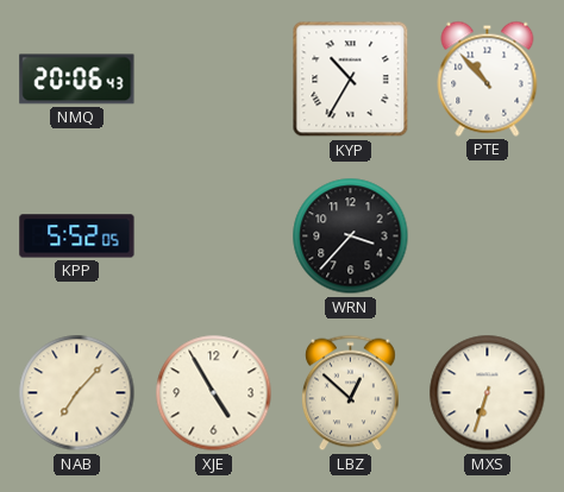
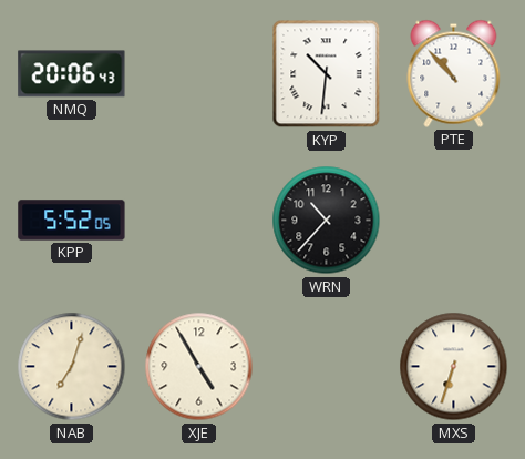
KYP: 10:35 -> 10:31 (327, 74)
WRN: 3:37 -> 10:37 (327, 221)
NAB: 7:07 -> 7:03 (72, 367)
LBZ: 12:52 -> none (351, 393)
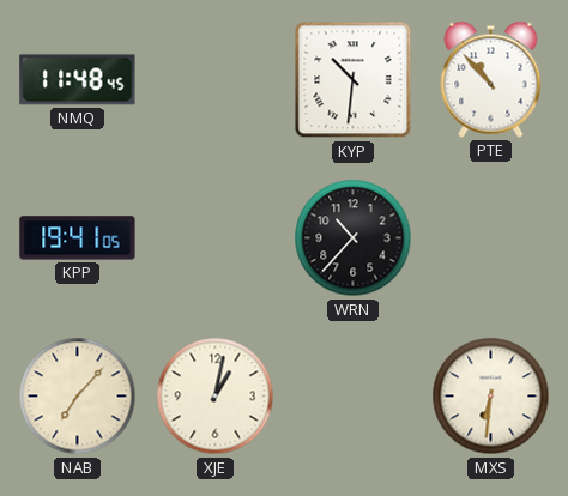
NMQ: 20:06 -> 11:48 (78, 80)
KPP: 5:52 -> 19:41 (78, 238)
NAB: 7:03 -> 7:07 (78, 397)
XJE: 4:55 -> 1:02 (216, 397)
MXS: 6:33 -> 6:31 (491, 397)
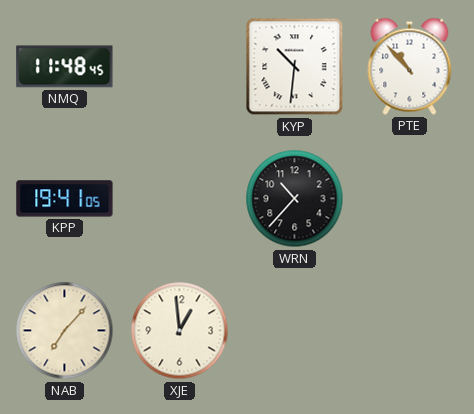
XJE: 1:02 -> 12:59 (180, 331)
MXS: 6:31 -> none (491, 397)
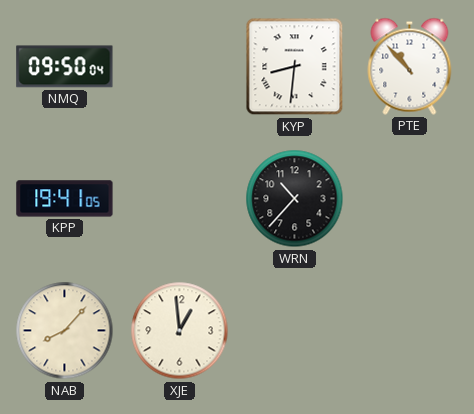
NMQ: 11:48 -> 09:50 (65, 67)
KYP: 10:31 -> 8:31 (295, 67)
NAB: 7:07 -> 8:07 (65, 331)
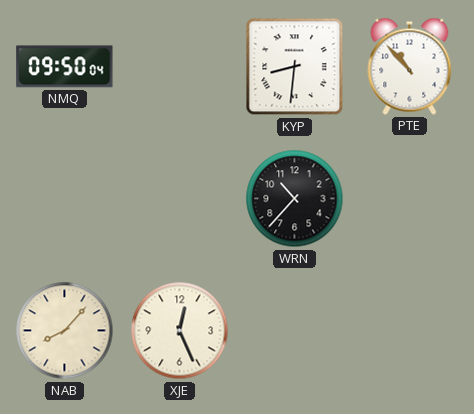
KPP: 19:41 -> none (65, 199)
XJE: 12:59 -> 12:26 (180, 331)
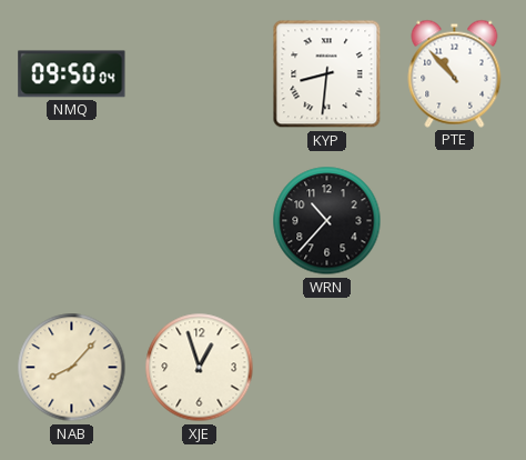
XJE: 12:26 -> 12:57 (200, 368)
